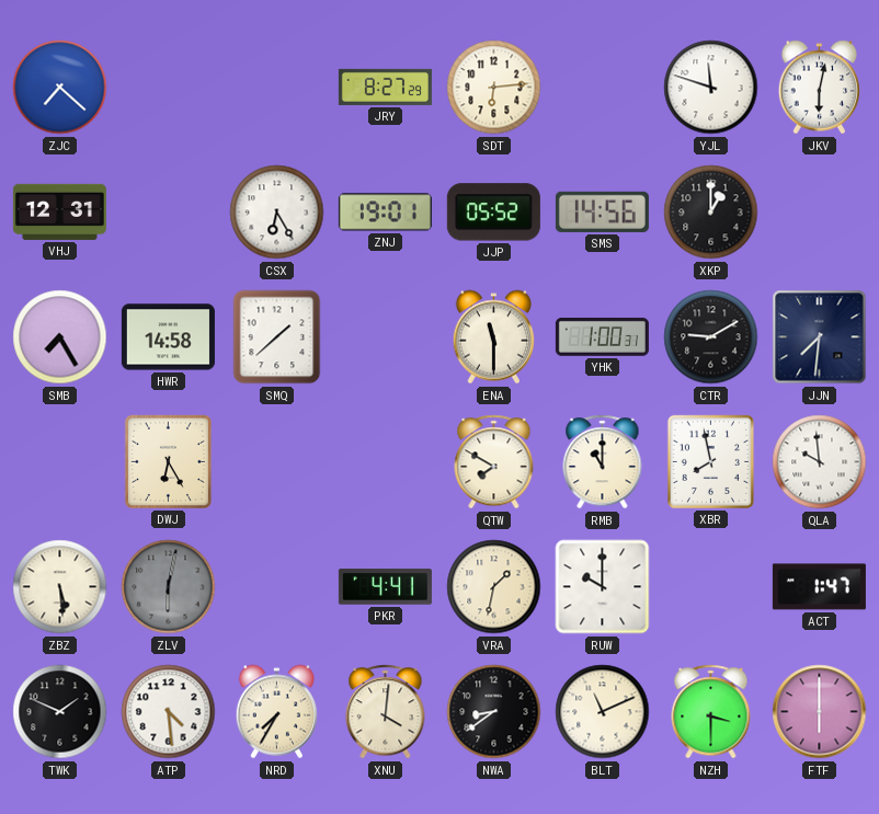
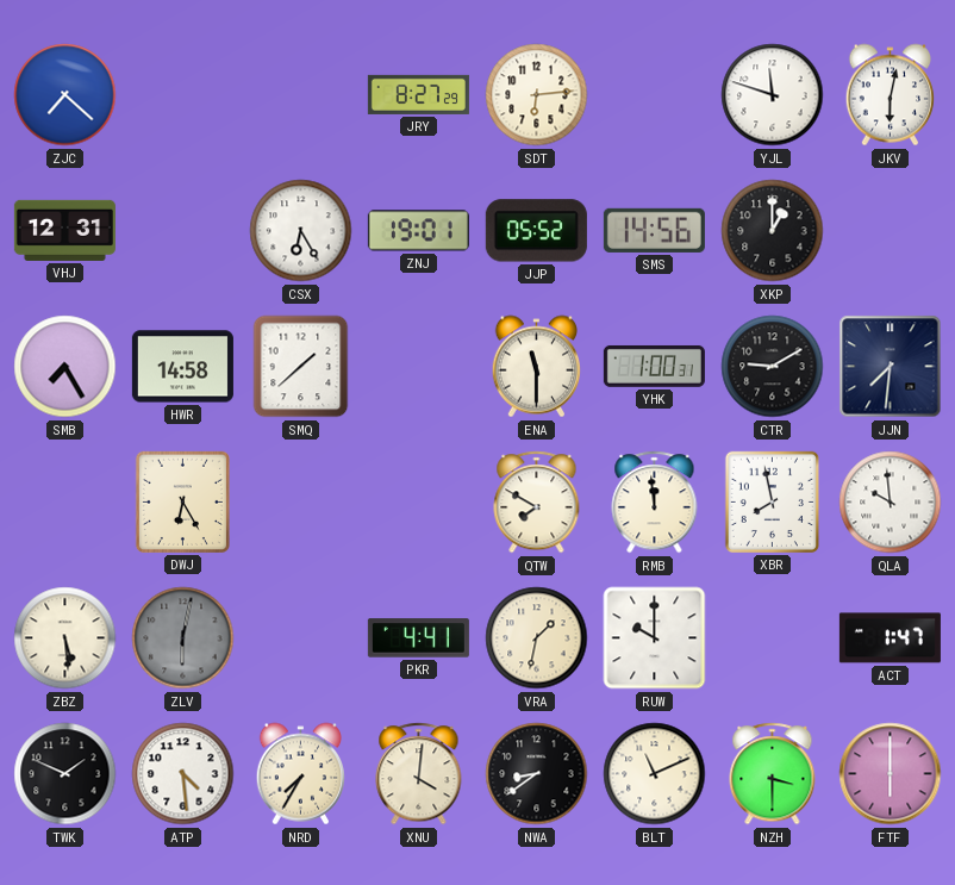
RMB: 11:00 -> 11:59 (655, 503)
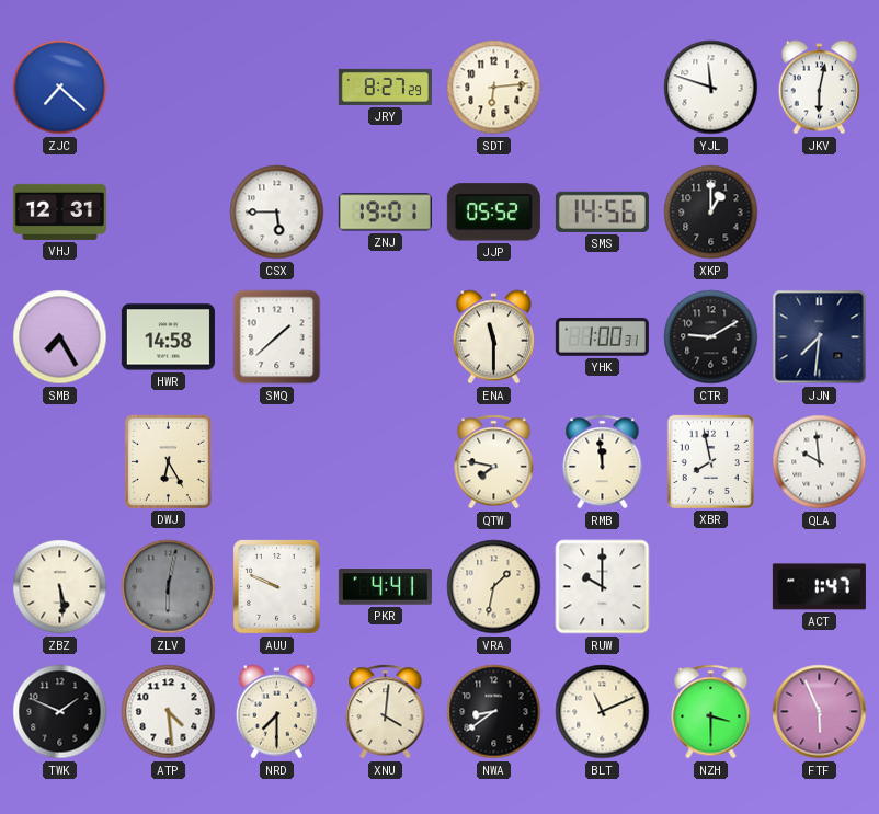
CSX: 6:25 -> 5:45 (277, 213)
QTW: 7:50 -> 7:47 (494, 462)
AUU: none -> 9:49 (277, 587)
NRD: 7:35 -> 7:30 (277, 712)
FTF: 6:00 -> 5:56 (820, 712)
